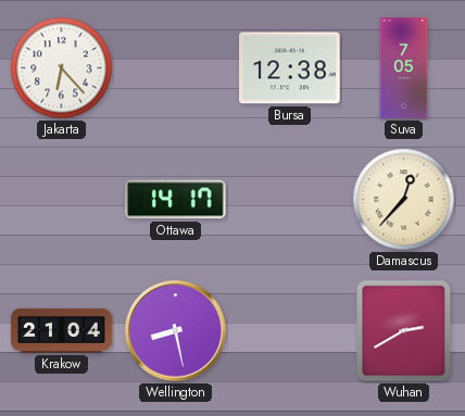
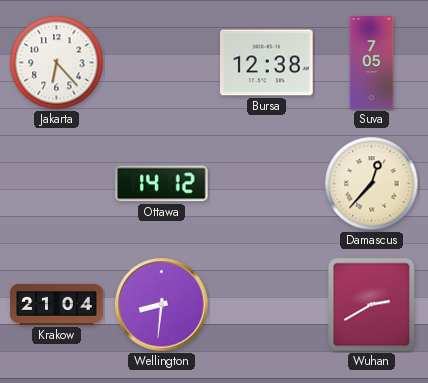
Ottawa: 14:17 -> 14:12 (162, 184)
Wellington: 8:28 -> 8:31 (162, 305)
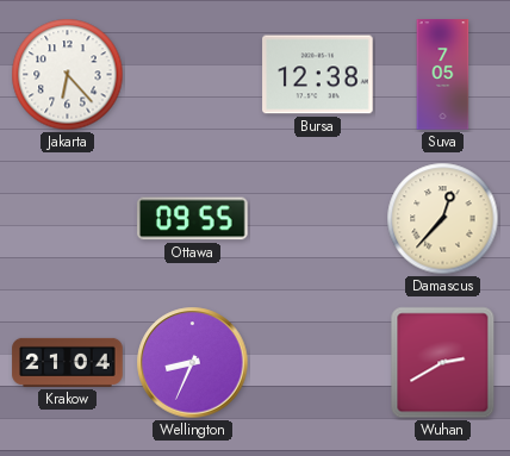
Ottawa: 14:12 -> 09:55 (193, 219)
Wellington: 8:31 -> 8:34 (193, 363)
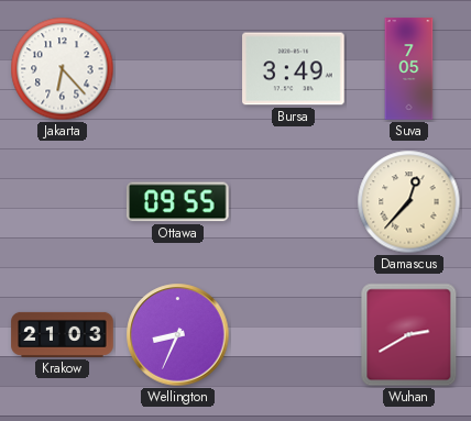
Bursa: 12:38 -> 3:49 (294, 69)
Krakow: 21:04 -> 21:03 (63, 334)
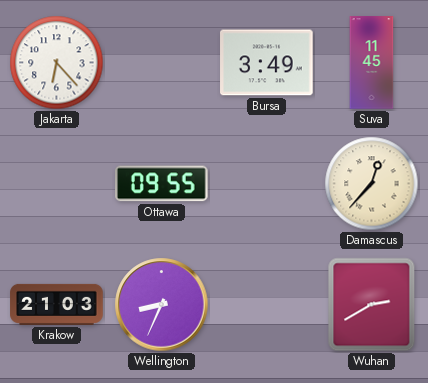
Suva: 7:05 -> 11:45 (372, 63)
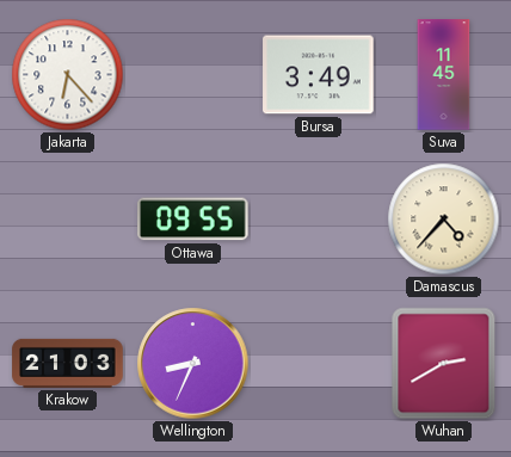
Damascus: 12:37 -> 4:37 (444, 220)
